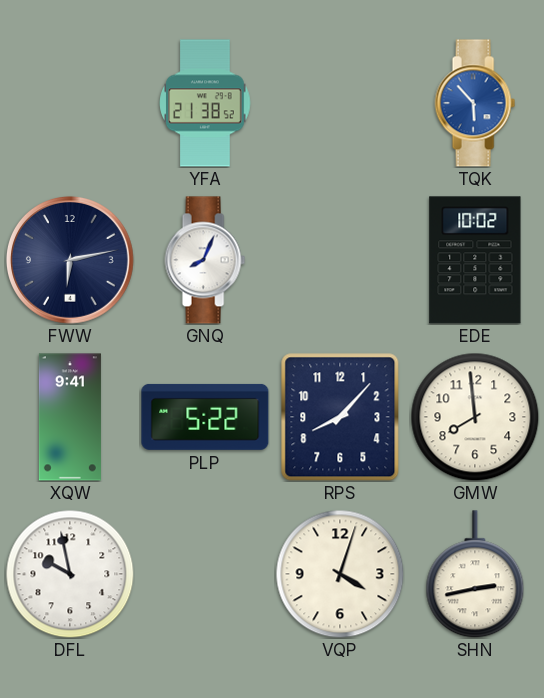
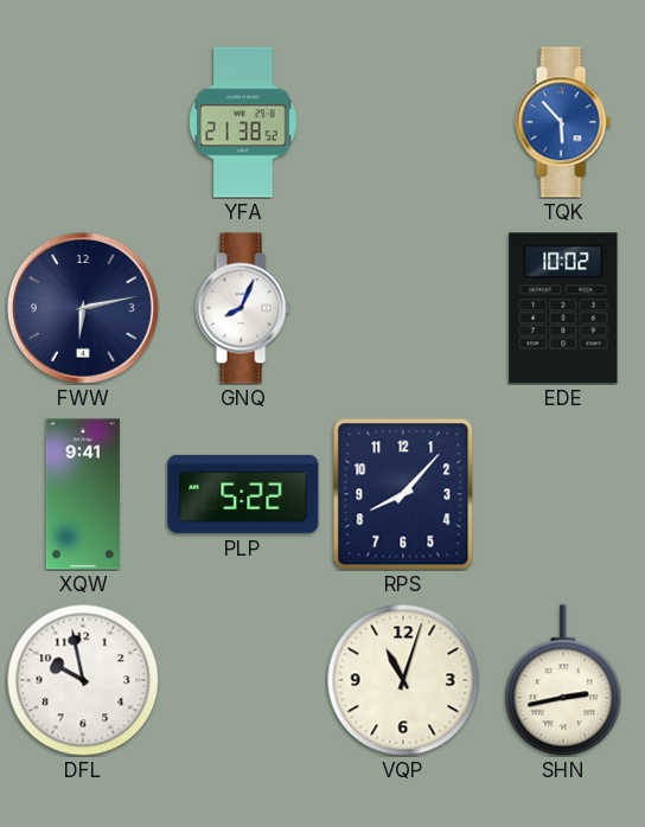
GMW: 7:59 -> none (475, 417)
VQP: 4:03 -> 11:03 (403, 680)
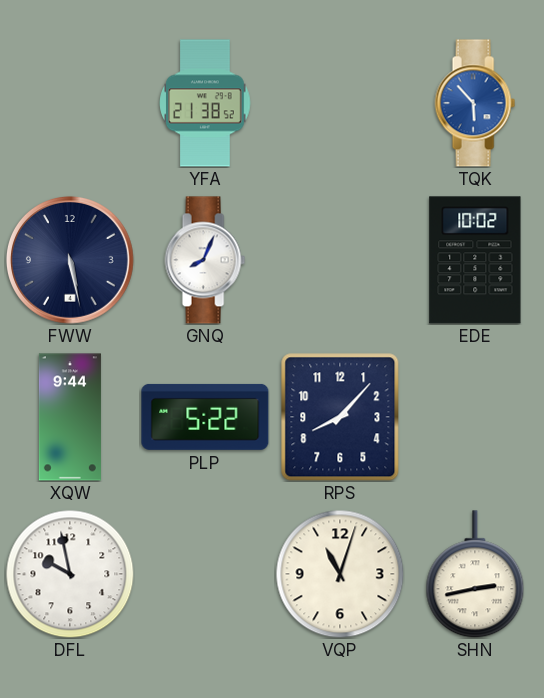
FWW: 6:13 -> 5:28 (70, 260)
XQW: 9:41 -> 9:44 (70, 417)
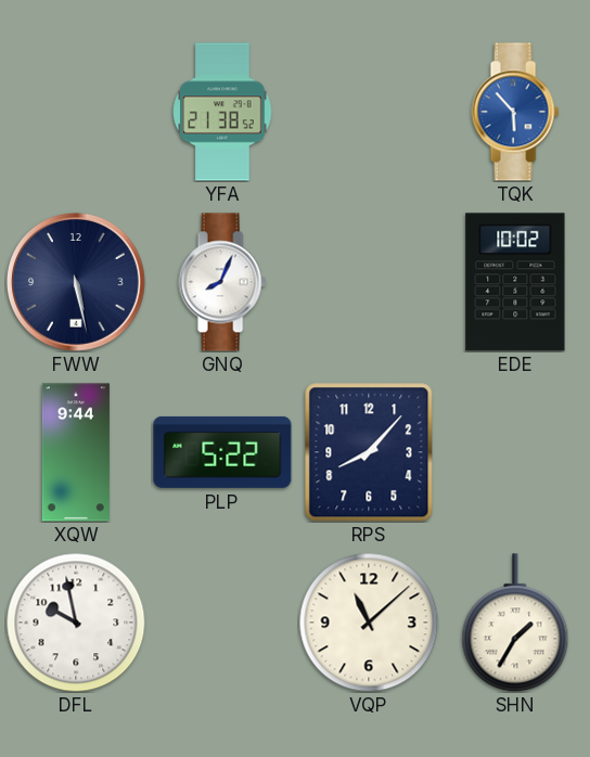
VQP: 11:03 -> 11:08 (369, 623)
SHN: 2:43 -> 1:35 (515, 623)
